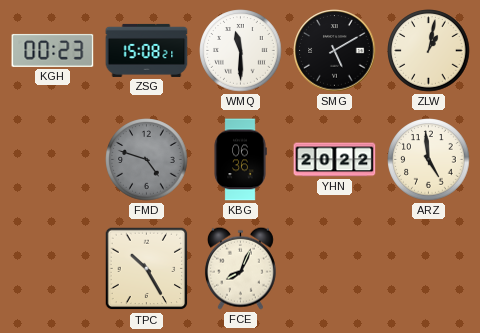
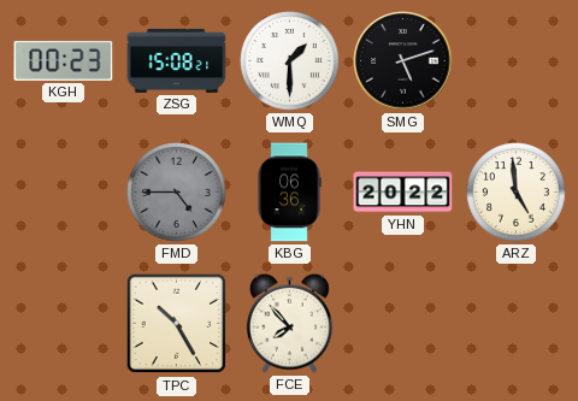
WMQ: 11:30 -> 1:30 (290, 61)
SMG: 5:10 -> 5:12 (403, 61)
ZLW: 1:02 -> none (429, 51)
FMD: 4:48 -> 4:45 (177, 193)
FCE: 8:04 -> 7:53 (289, 323)
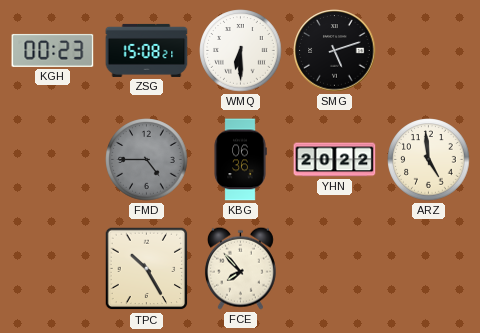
WMQ: 1:30 -> 6:30 (241, 51)
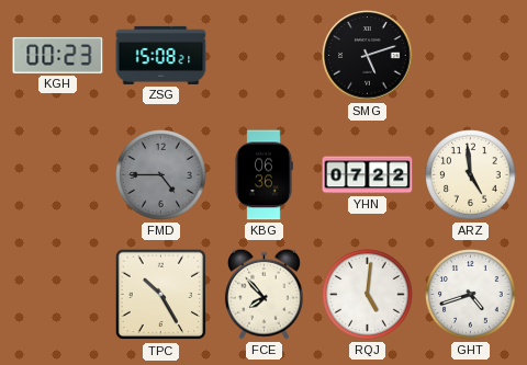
WMQ: 6:30 -> none (241, 51)
YHN: 20:22 -> 07:22 (368, 175)
RQJ: none -> 5:01 (368, 295)
GHT: none -> 4:42 (471, 295)
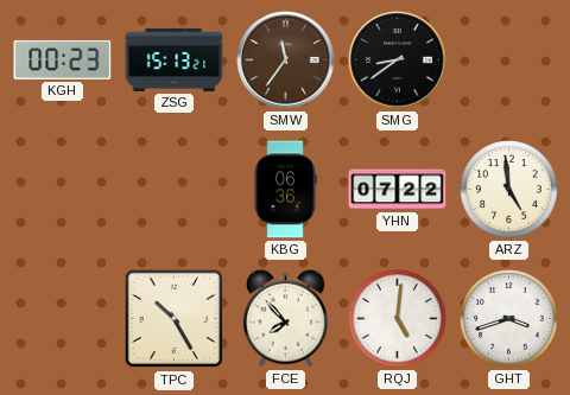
ZSG: 15:08 -> 15:13 (175, 59)
SMW: none -> 11:36 (286, 60)
SMG: 5:12 -> 8:39 (398, 60)
FMD: 4:45 -> none (161, 175)
GHT: 4:42 -> 3:42 (509, 319)
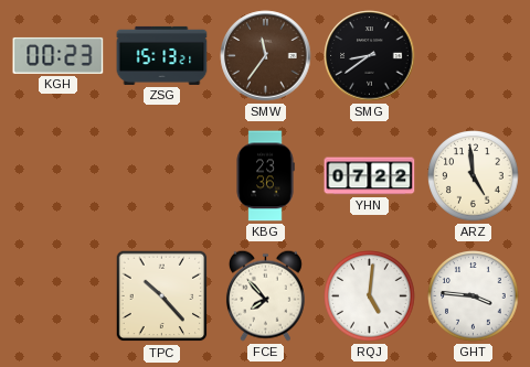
KBG: 06:36 -> 23:36 (265, 176)
TPC: 10:25 -> 10:23 (162, 296)
GHT: 3:42 -> 3:46 (474, 296)
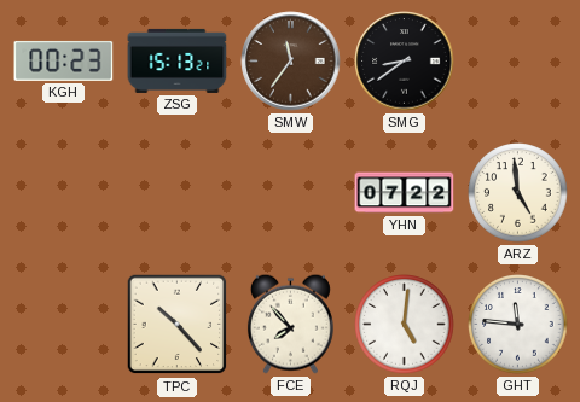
KBG: 23:36 -> none (265, 176)
GHT: 3:46 -> 11:46 (518, 325)
